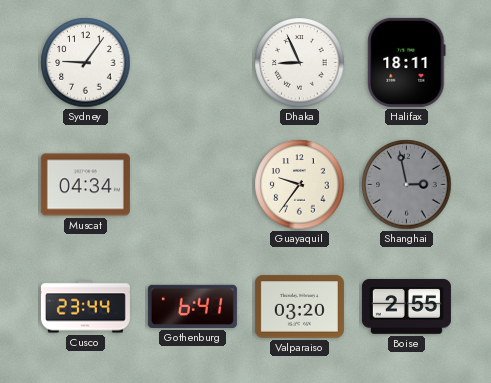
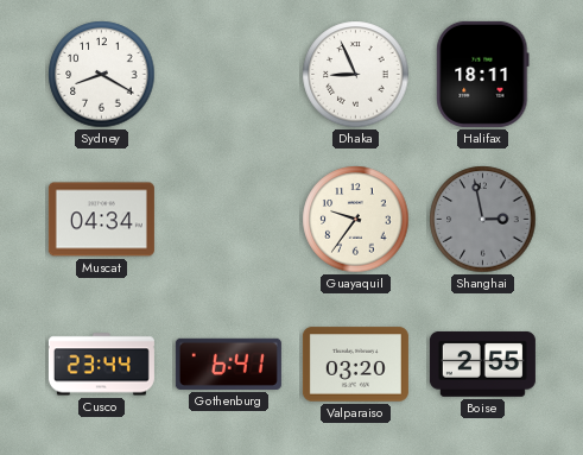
Sydney: 9:06 -> 8:20 (102, 75)
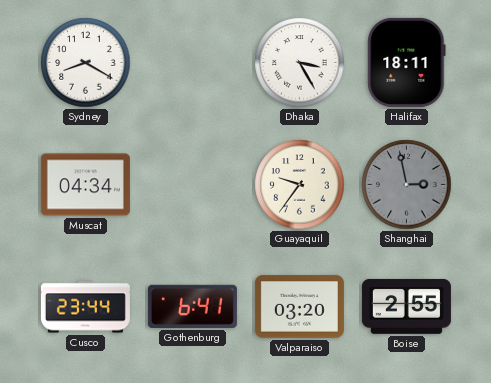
Dhaka: 8:56 -> 3:25 (300, 63)
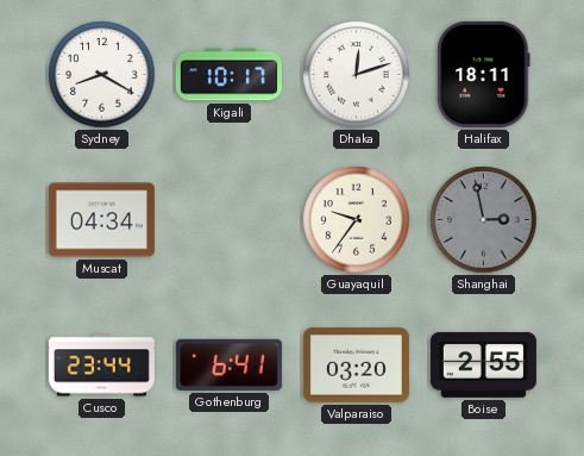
Kigali: none -> 10:17 (228, 75)
Dhaka: 3:25 -> 12:12 (357, 75)
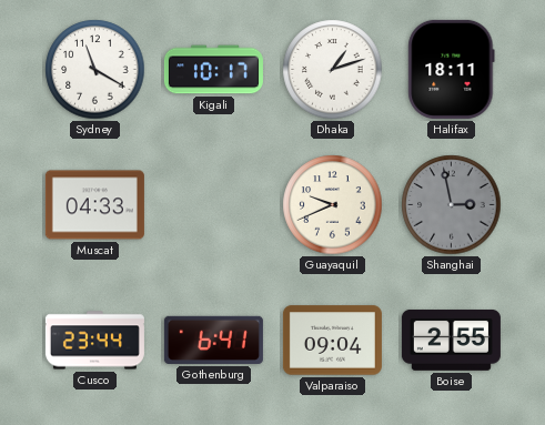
Sydney: 8:20 -> 11:20 (95, 70)
Dhaka: 12:12 -> 1:12 (333, 70)
Muscat: 04:34 -> 04:33 (94, 205)
Guayaquil: 9:36 -> 9:41 (333, 205)
Valparaiso: 03:20 -> 09:04 (332, 341)
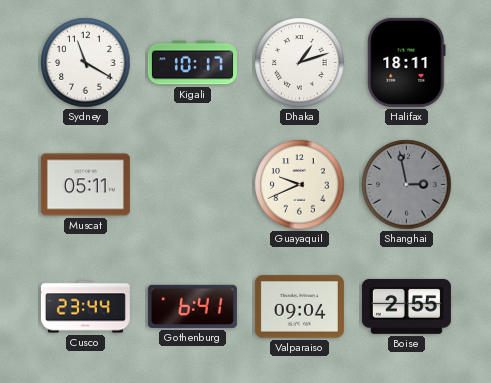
Muscat: 04:33 -> 05:11 (85, 185)
